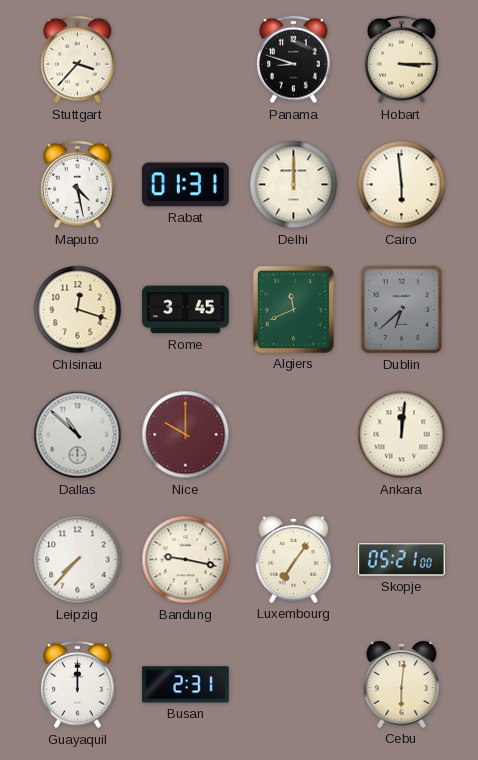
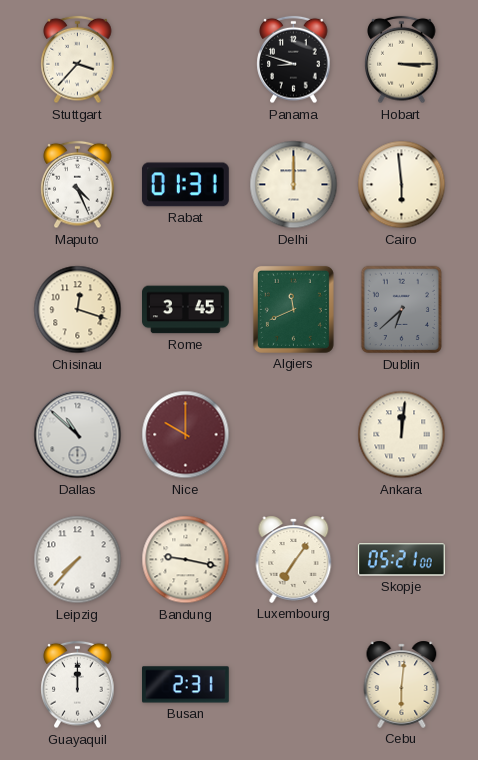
Maputo: 4:28 -> 4:26 (78, 185)
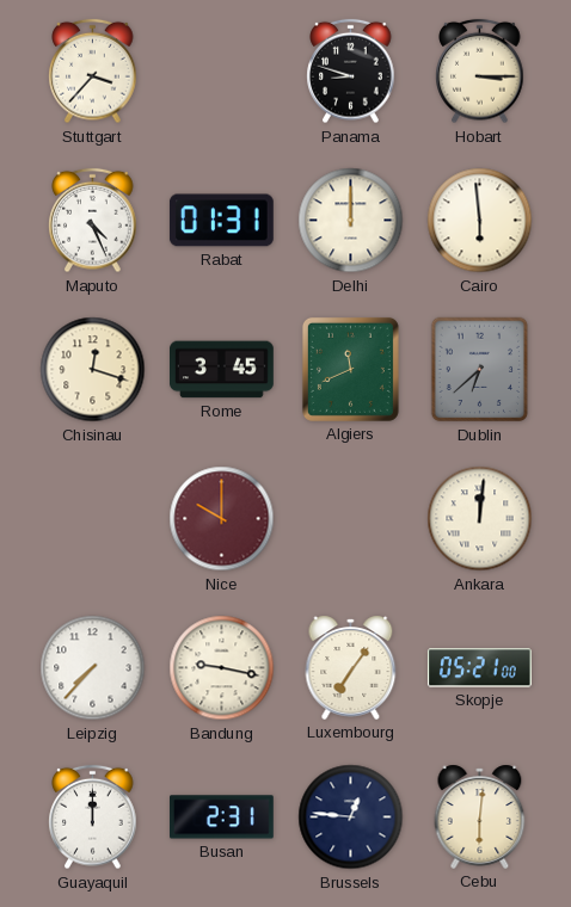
Dallas: 10:52 -> none (78, 435)
Brussels: none -> 12:46 (351, 817)
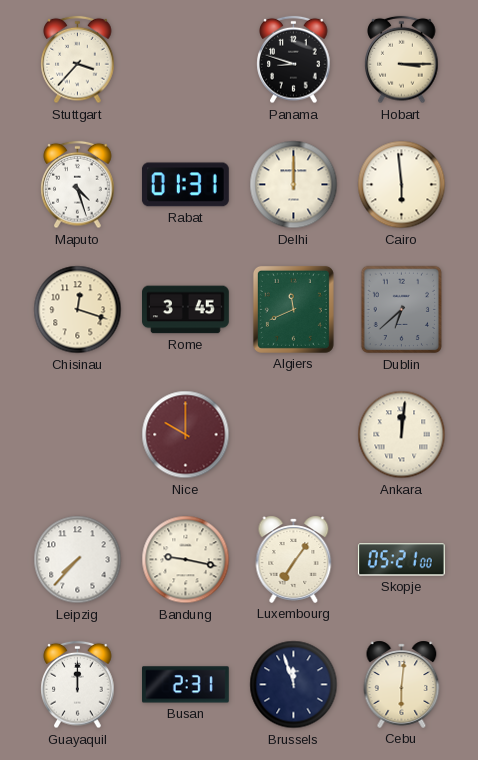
Maputo: 4:26 -> 4:27 (78, 185)
Brussels: 12:46 -> 11:57 (294, 685)
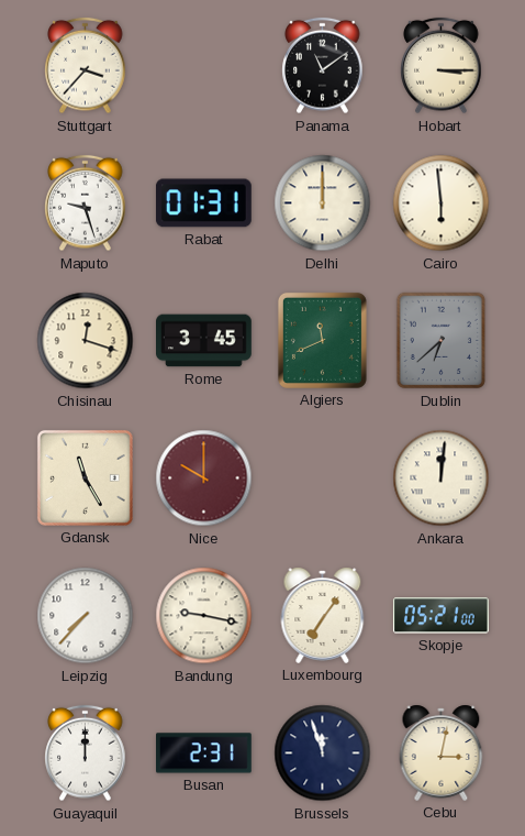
Panama: 8:48 -> 11:09 (323, 66)
Maputo: 4:27 -> 9:27 (86, 204)
Gdansk: none -> 11:25 (85, 477)
Cebu: 6:01 -> 3:02 (442, 752)
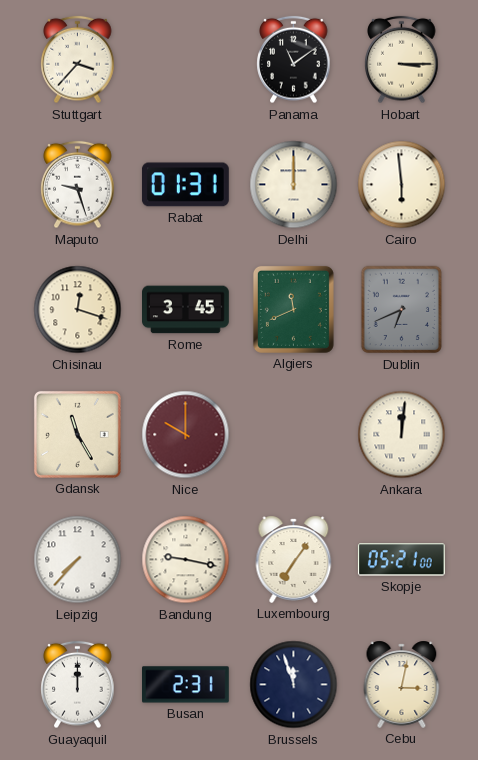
Dublin: 6:38 -> 6:41 (402, 310)
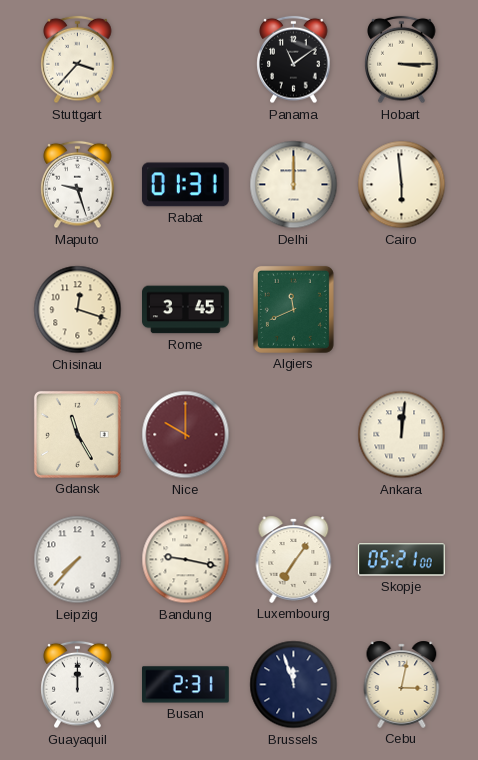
Dublin: 6:41 -> none (402, 310)
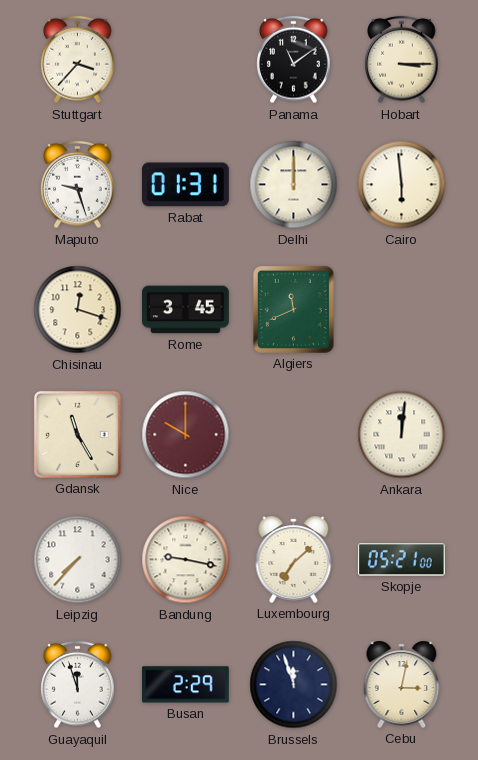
Luxembourg: 7:06 -> 7:08 (294, 559)
Guayaquil: 12:00 -> 11:57 (78, 685)
Busan: 2:31 -> 2:29 (186, 685)
